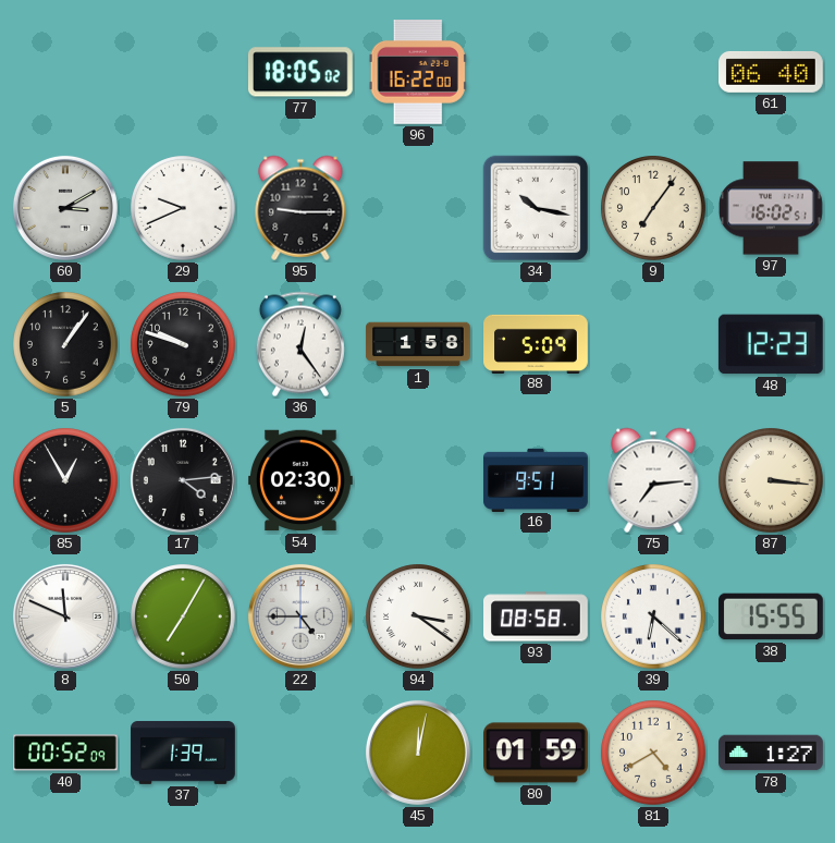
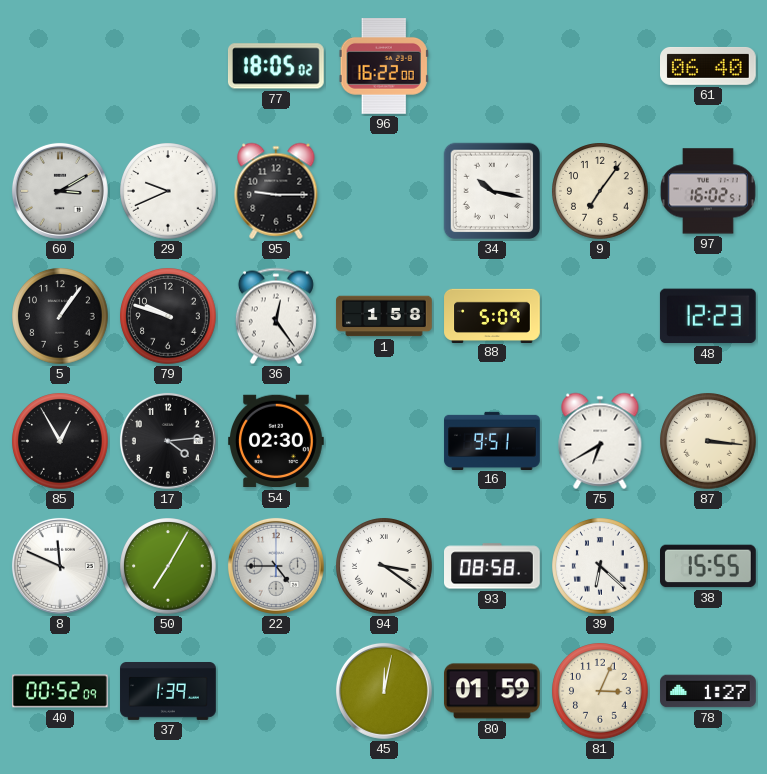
75: 7:14 -> 6:40 (600, 441)
81: 4:40 -> 3:04 (600, 691)
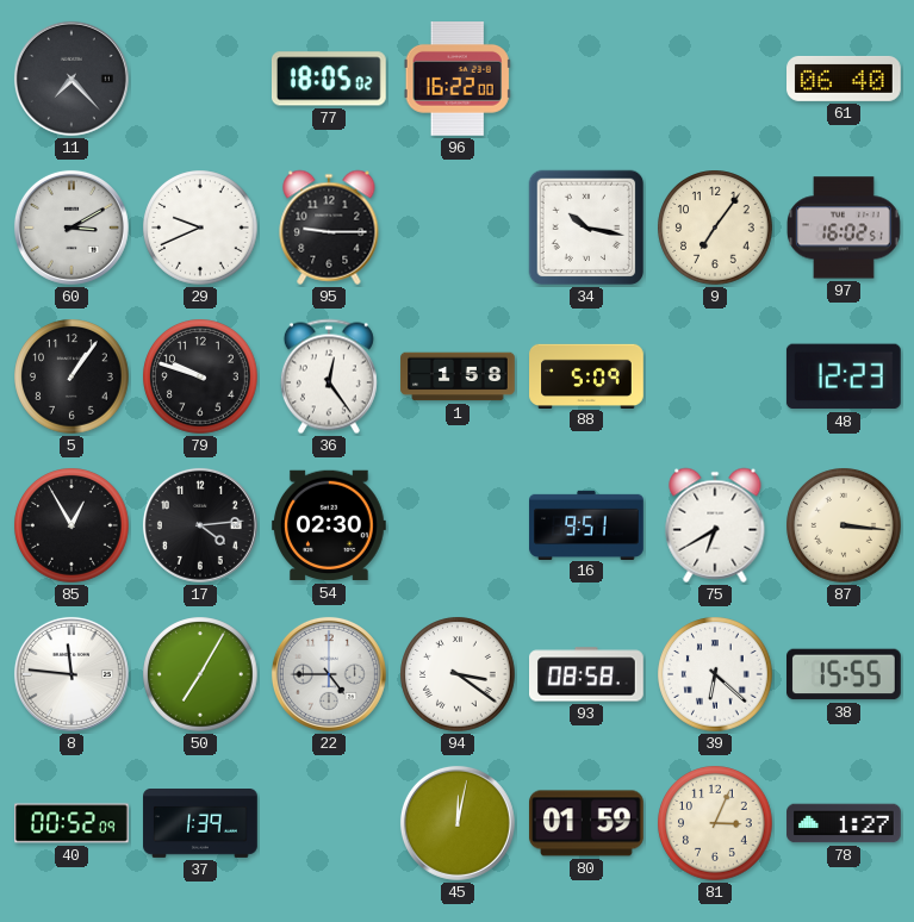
11: none -> 7:23 (71, 79)
8: 11:49 -> 11:46 (71, 674)
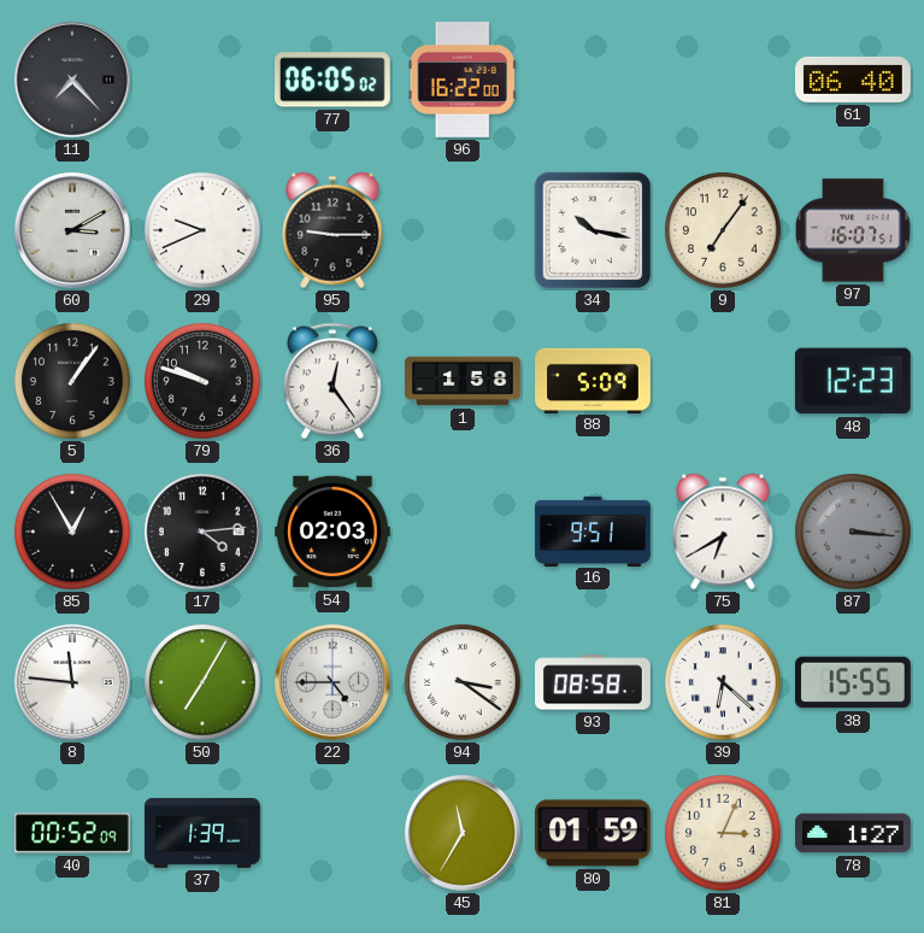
77: 18:05 -> 06:05 (332, 80)
97: 16:02 -> 16:07 (853, 230)
54: 02:30 -> 02:03 (334, 532)
87 dial: cream -> grey (853, 532)
45: 12:02 -> 11:35 (463, 833)
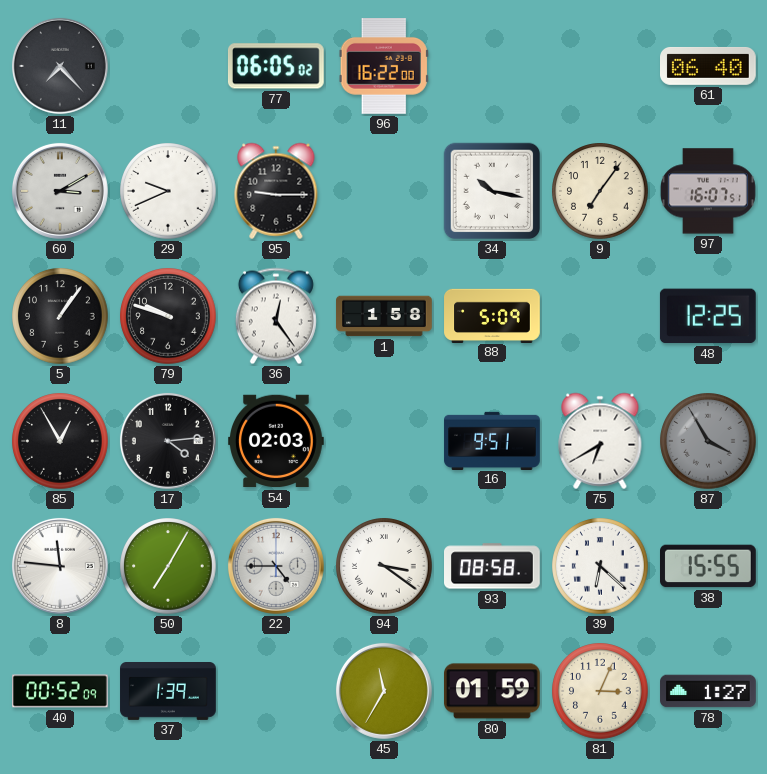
48: 12:23 -> 12:25 (708, 316)
87: 3:16 -> 3:55 (708, 441)
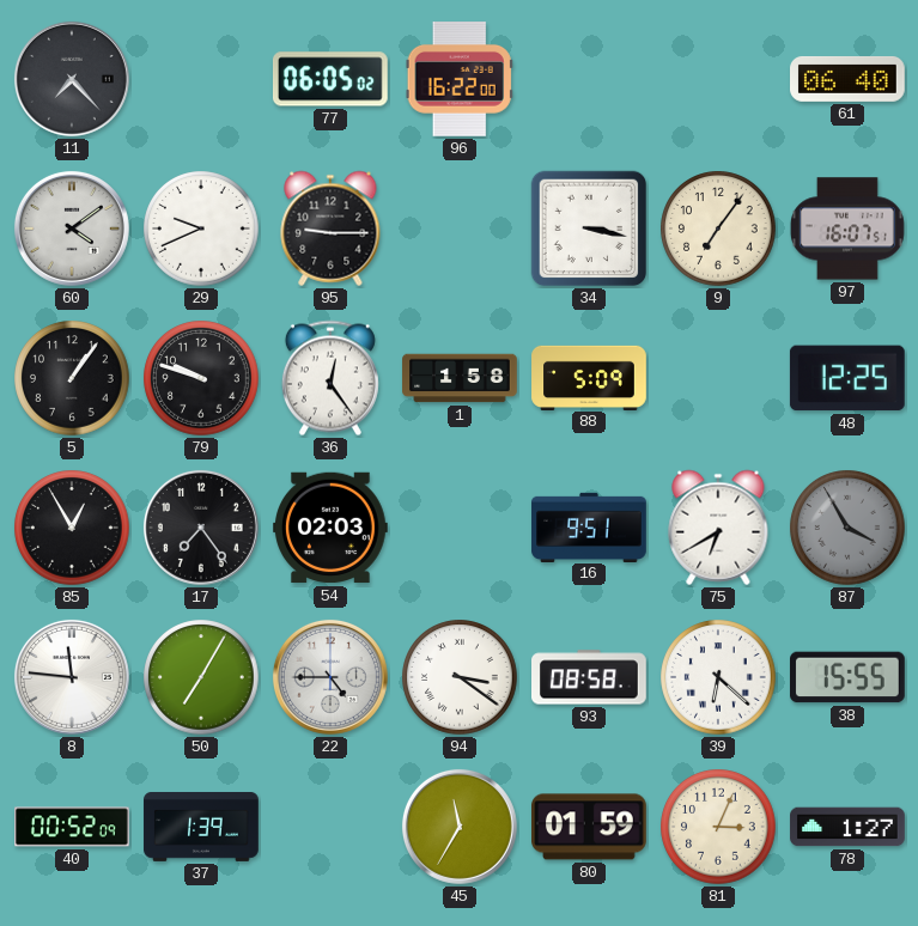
60: 3:10 -> 4:09 (72, 229)
34: 10:17 -> 3:17 (589, 229)
17: 4:14 -> 7:24 (201, 528)
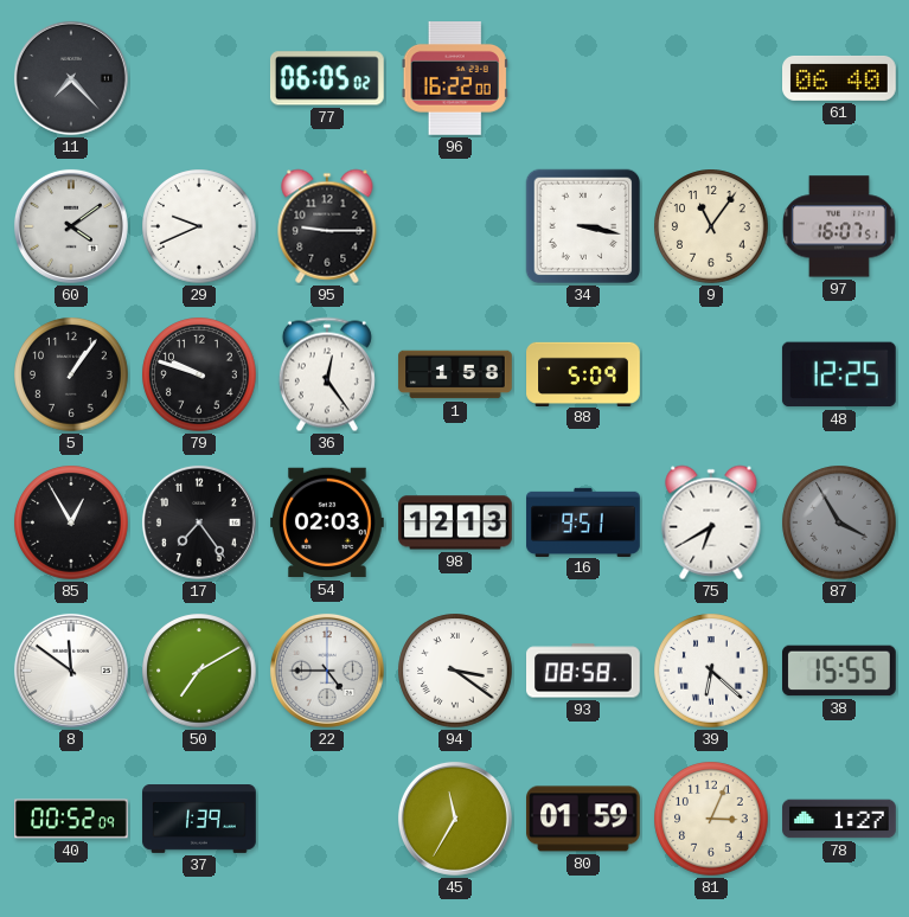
9: 7:06 -> 11:06 (711, 226)
98: none -> 12:13 (456, 522)
8: 11:46 -> 11:51 (71, 671)
50: 7:05 -> 7:10 (199, 671)
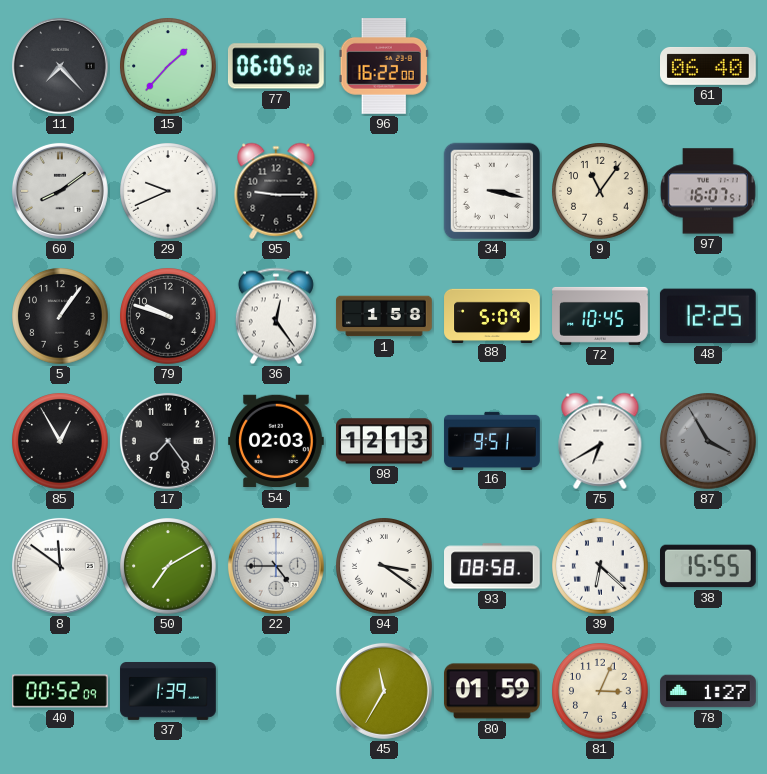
15: none -> 1:37 (168, 66)
60: 4:09 -> 8:09 (60, 191)
72: none -> 10:45 (600, 316)
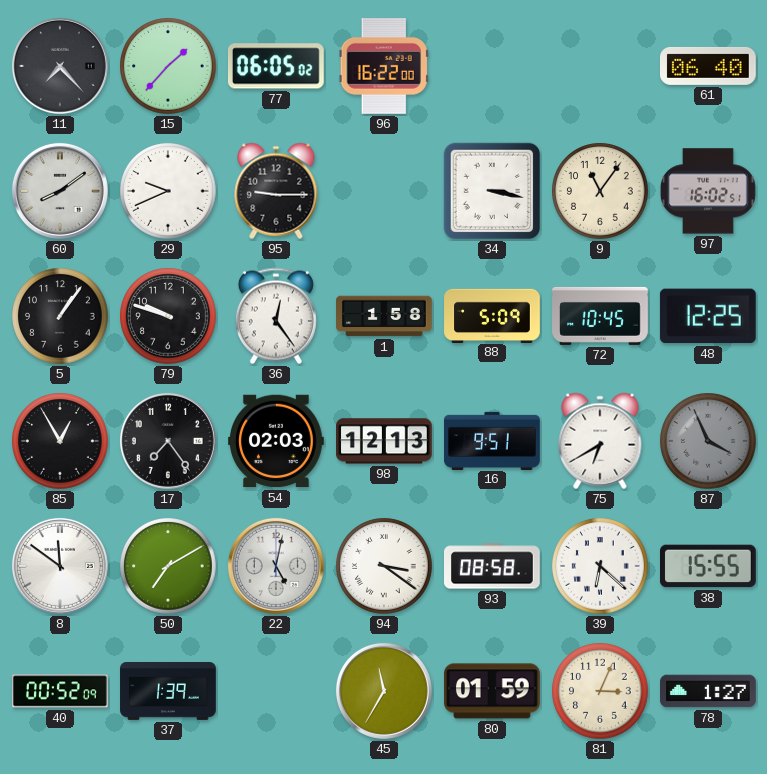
97: 16:07 -> 16:02 (708, 191)
87: 3:55 -> 3:56 (708, 441)
22: 4:45 -> 5:02 (276, 566)
